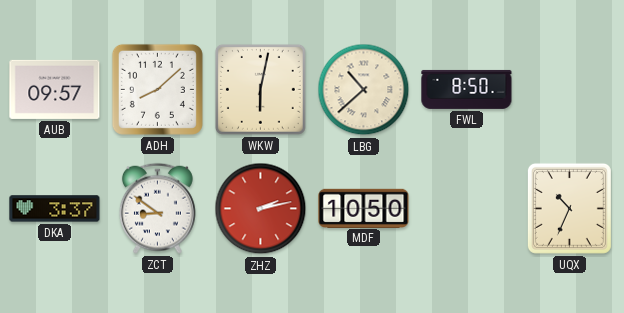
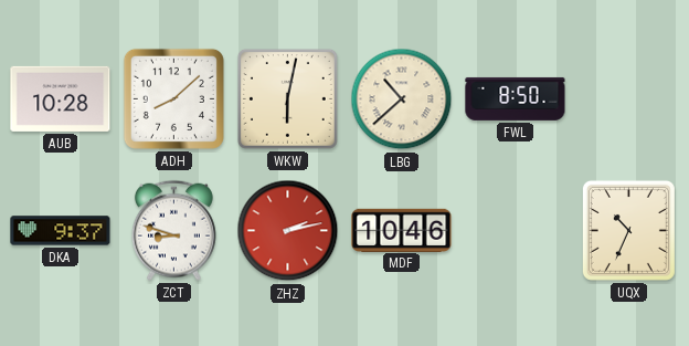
AUB: 09:57 -> 10:28 (61, 98)
DKA: 3:37 -> 9:37 (61, 231)
ZCT: 8:51 -> 8:48 (173, 230)
MDF: 10:50 -> 10:46 (402, 230)
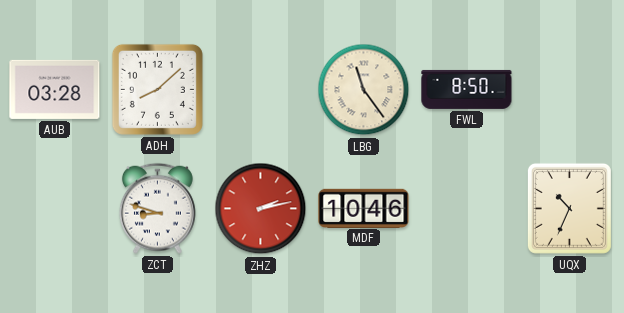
AUB: 10:28 -> 03:28 (55, 89)
WKW: 6:02 -> none (287, 98)
LBG: 10:38 -> 11:24 (364, 90)
DKA: 9:37 -> none (61, 231)
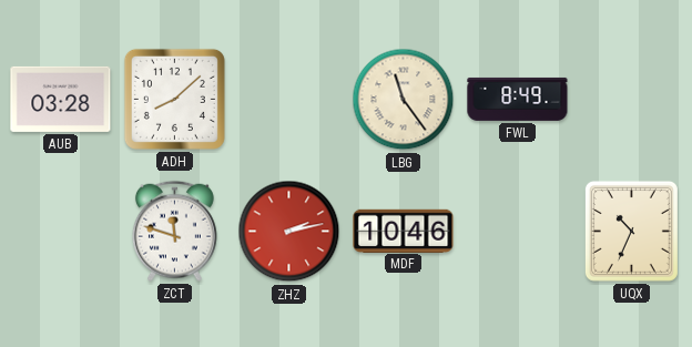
FWL: 8:50 -> 8:49 (518, 99)
ZCT: 8:48 -> 11:48 (174, 231)
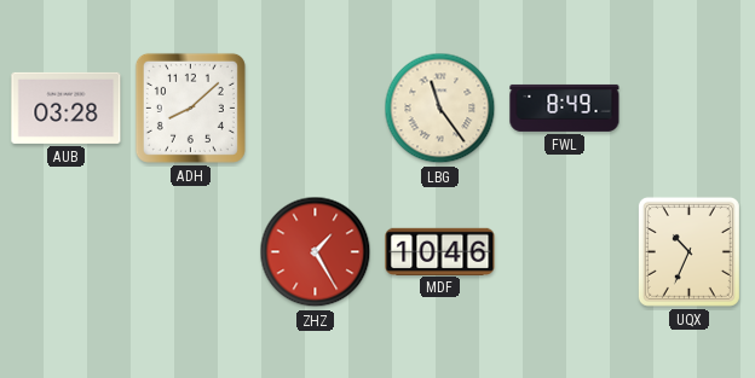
ZCT: 11:48 -> none (174, 231)
ZHZ: 2:13 -> 1:25 (316, 252)
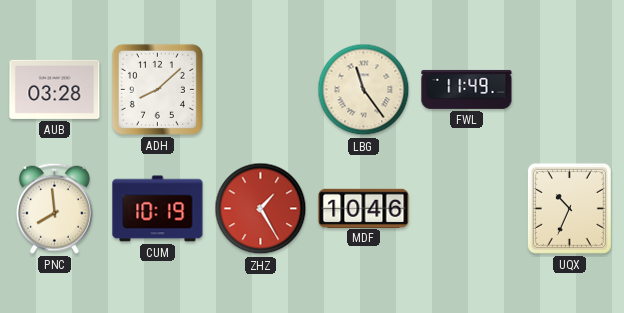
FWL: 8:49 -> 11:49 (467, 89)
PNC: none -> 7:59 (54, 208)
CUM: none -> 10:19 (158, 209)
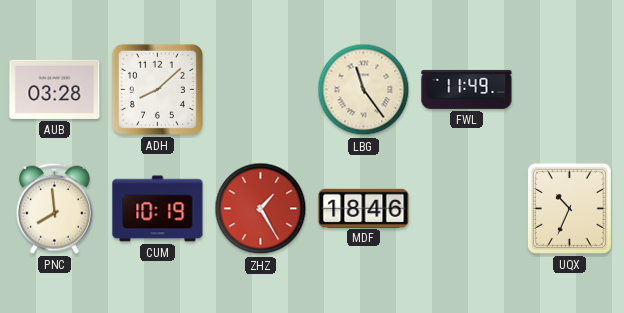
MDF: 10:46 -> 18:46 (364, 208)
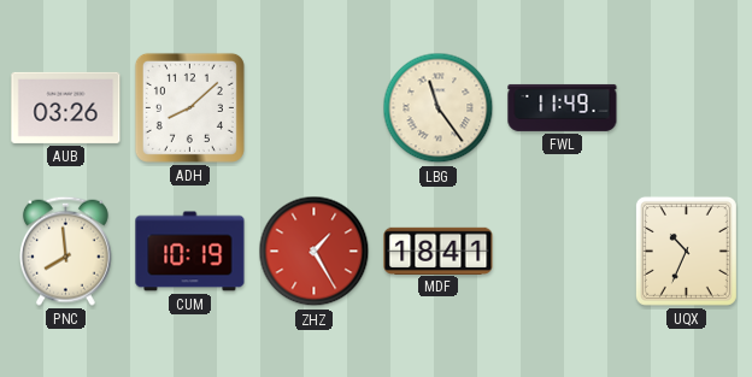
AUB: 03:28 -> 03:26 (66, 107)
MDF: 18:46 -> 18:41 (439, 251)
